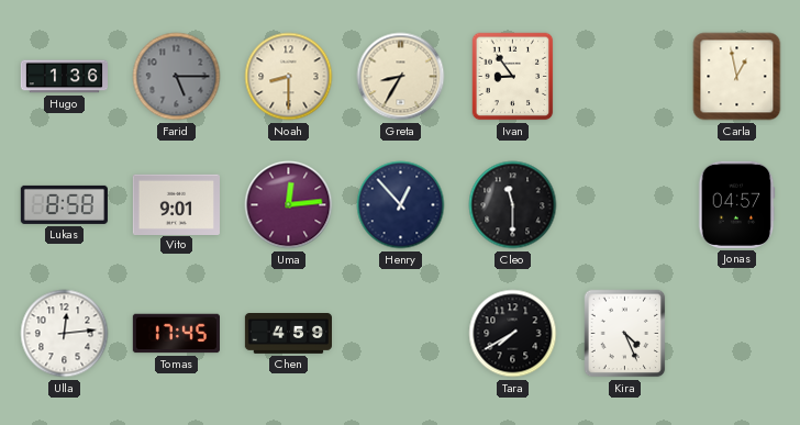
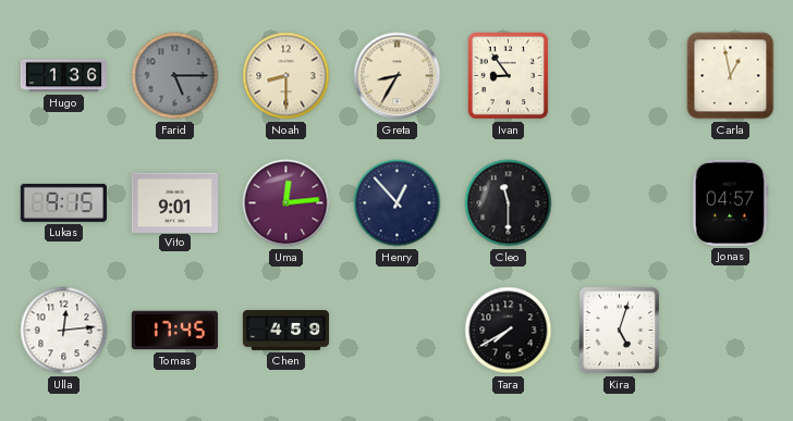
Lukas: 8:58 -> 9:15 (63, 202)
Kira: 4:26 -> 5:03 (620, 331)
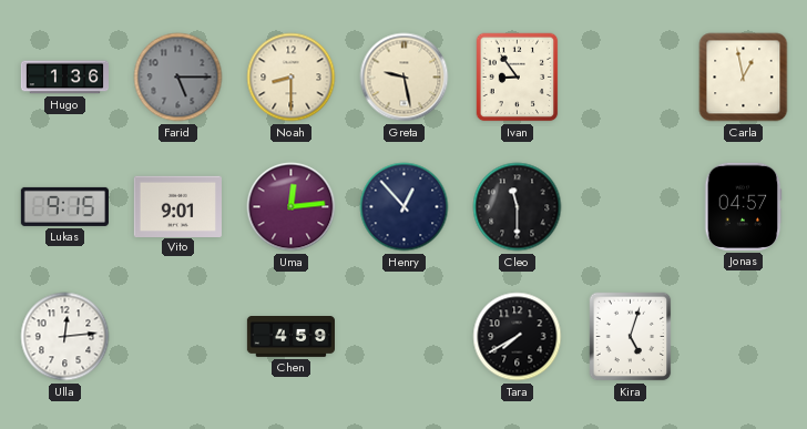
Greta: 8:35 -> 9:28 (405, 78)
Tomas: 17:45 -> none (174, 331)
